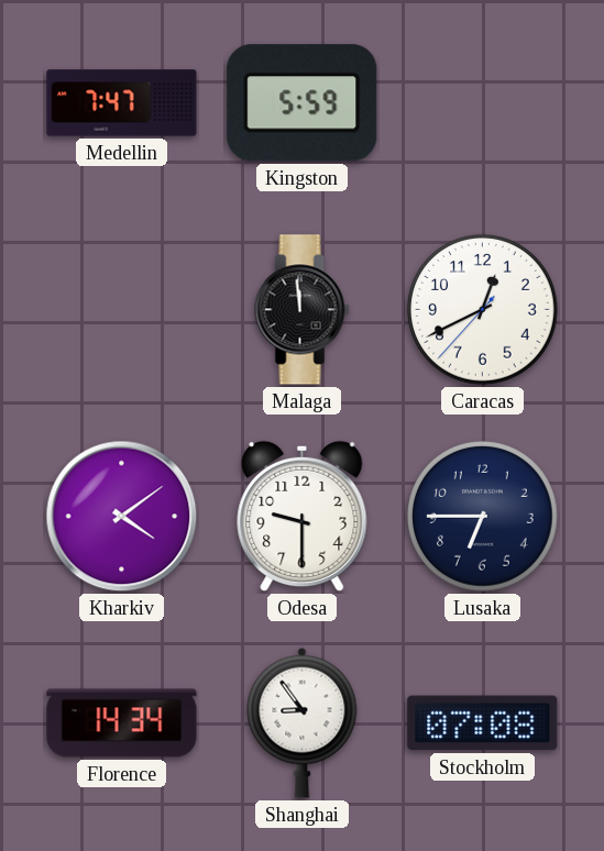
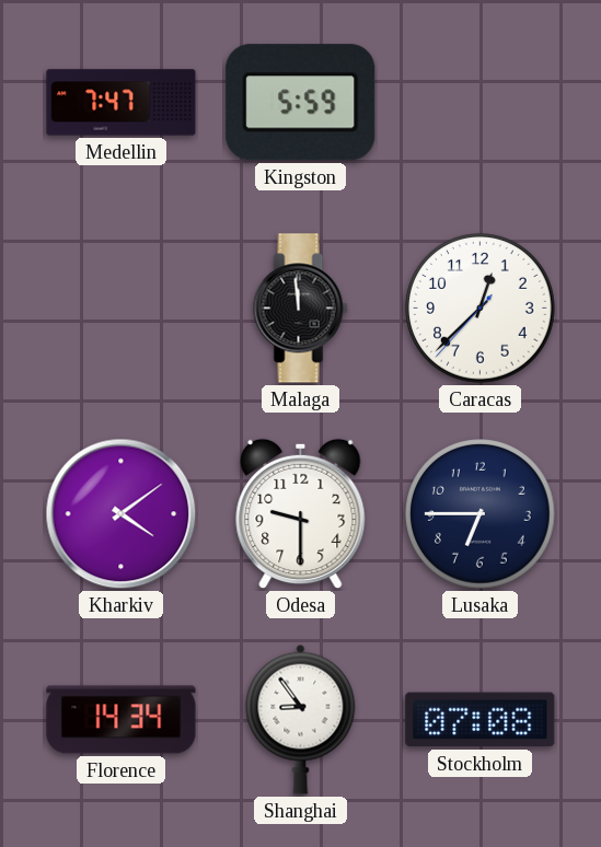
Caracas: 12:40 -> 12:37 (481, 309)
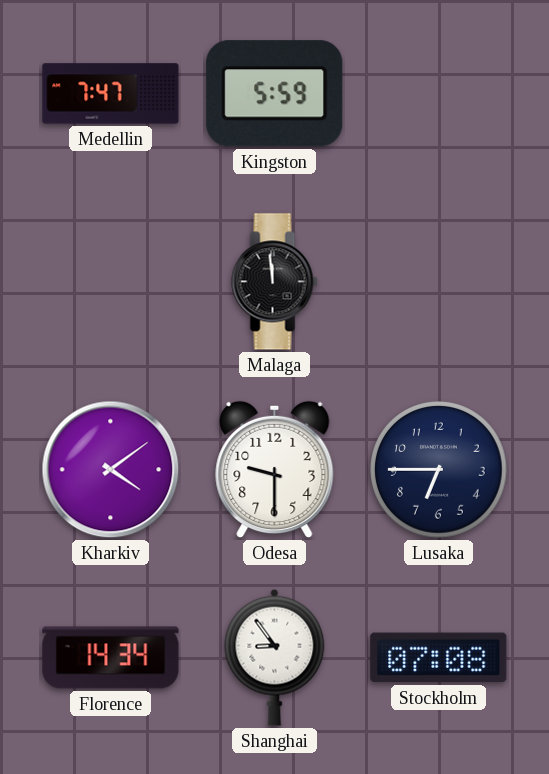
Caracas: 12:37 -> none (481, 309)
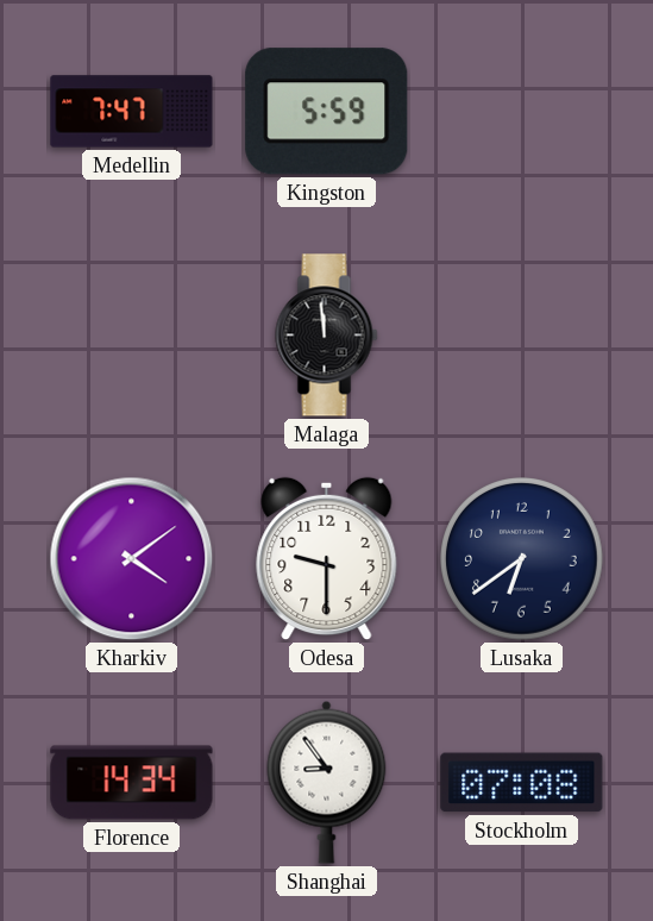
Lusaka: 6:45 -> 6:39 (522, 559)
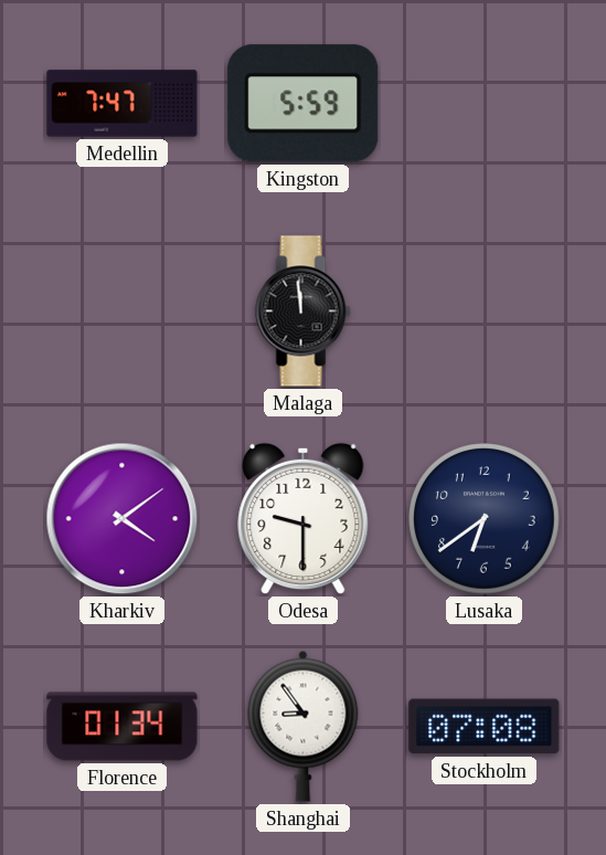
Florence: 14:34 -> 01:34 (123, 727)
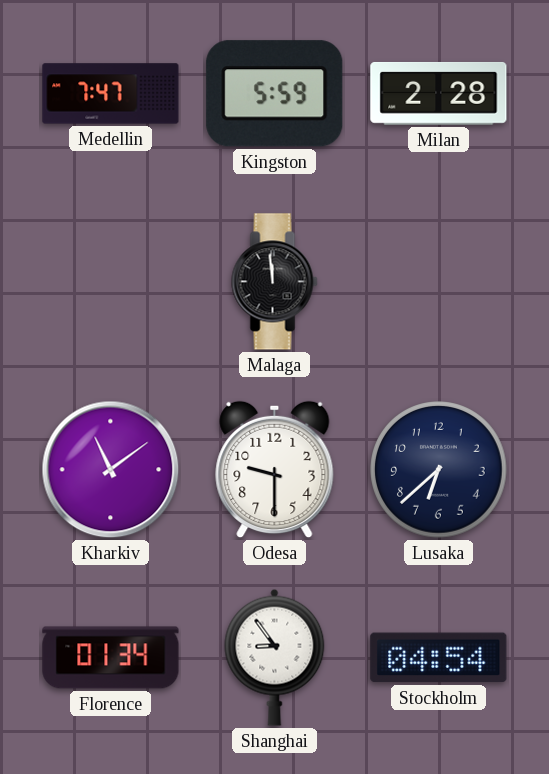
Milan: none -> 2:28 (439, 93)
Kharkiv: 4:09 -> 11:09 (111, 470)
Lusaka: 6:39 -> 6:38 (439, 470)
Stockholm: 07:08 -> 04:54 (439, 658)
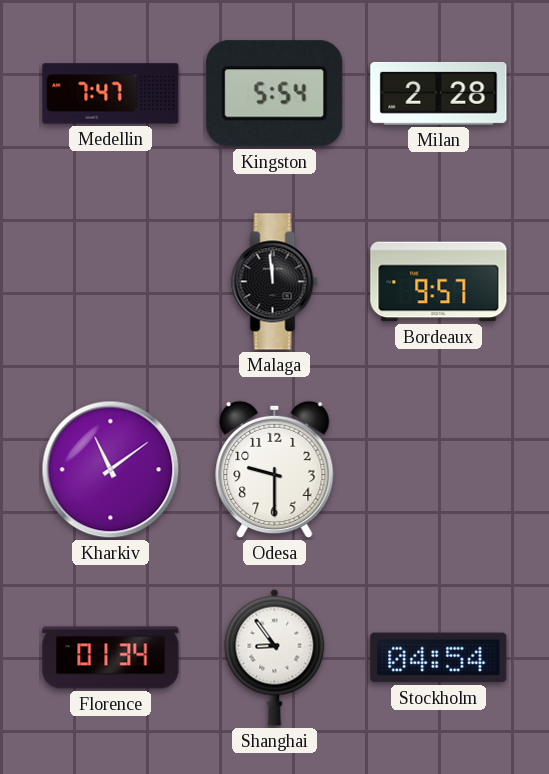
Kingston: 5:59 -> 5:54 (275, 94)
Bordeaux: none -> 9:57 (439, 282)
Lusaka: 6:38 -> none (439, 470)
